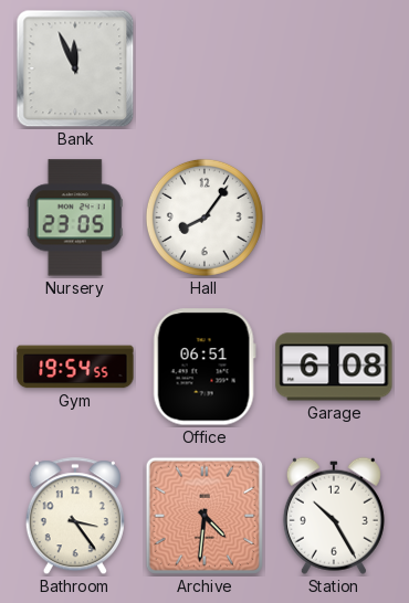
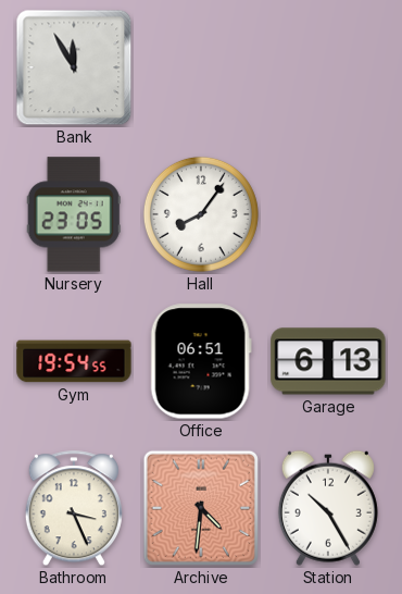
Bank: 11:56 -> 11:55 (74, 67)
Garage: 6:08 -> 6:13 (328, 361)
Bathroom: 3:24 -> 3:26 (74, 509)
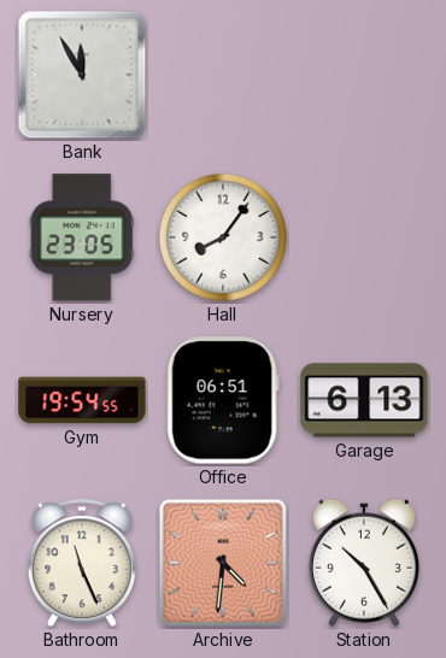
Bathroom: 3:26 -> 11:26 (82, 564)
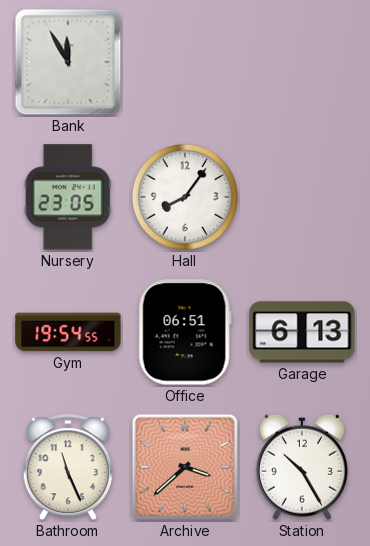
Archive: 4:31 -> 3:38 (185, 467)
